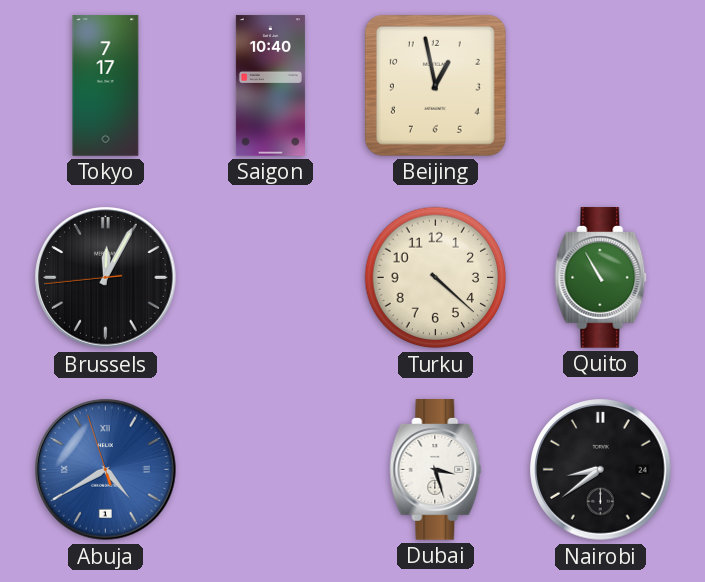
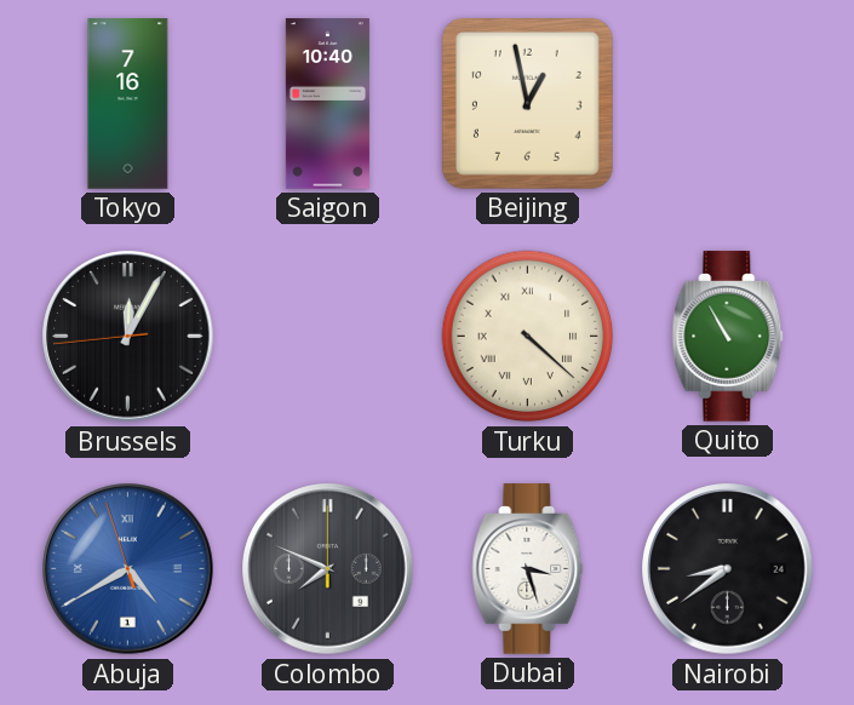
Tokyo: 7:17 -> 7:16 (128, 104)
Turku numerals: Arabic -> Roman (528, 337)
Colombo: none -> 7:49 (328, 569)
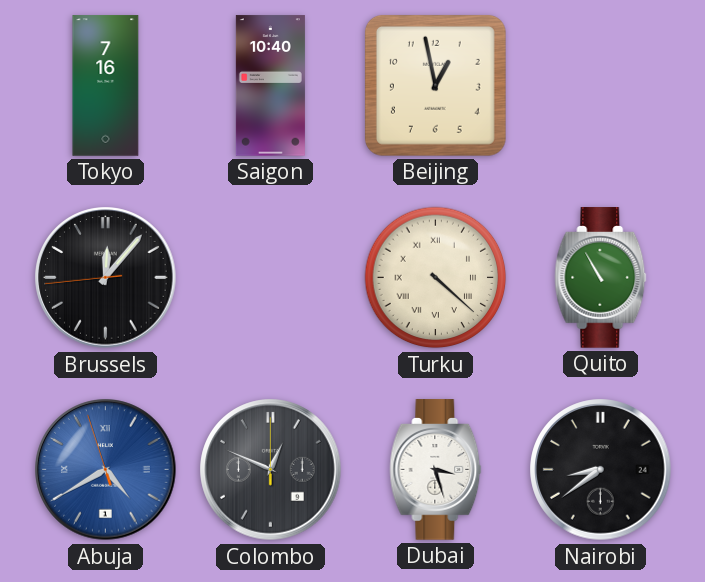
Brussels: 12:04 -> 12:06 (106, 278)
Colombo: 7:49 -> 12:49 (271, 470)
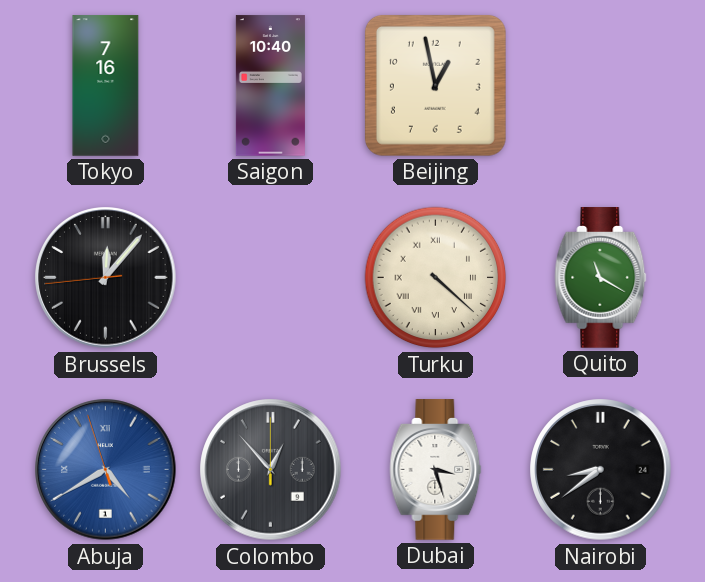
Quito: 10:55 -> 11:20 (601, 278)
Colombo: 12:49 -> 12:53 (271, 470)
